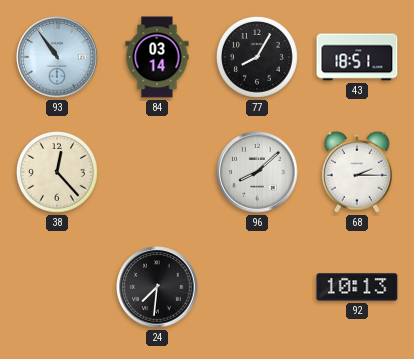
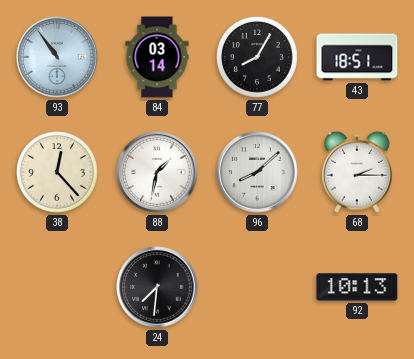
88: none -> 1:32 (157, 172)
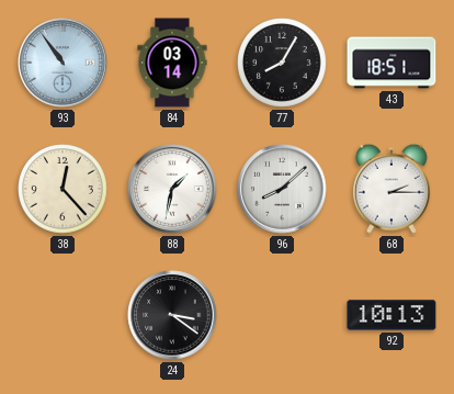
24: 7:31 -> 3:21 (172, 315)
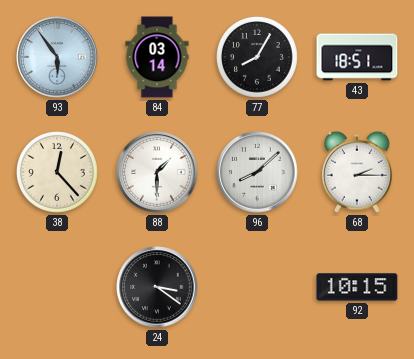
93: 10:54 -> 5:54 (57, 57)
88: 1:32 -> 1:30 (157, 172)
92: 10:13 -> 10:15 (357, 287)
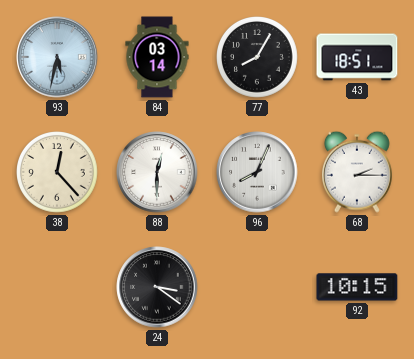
93: 5:54 -> 5:32 (57, 57)
88: 1:30 -> 12:30 (157, 172)
96: 8:08 -> 8:04 (257, 172)
